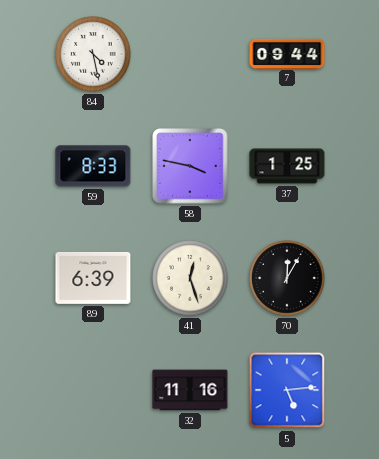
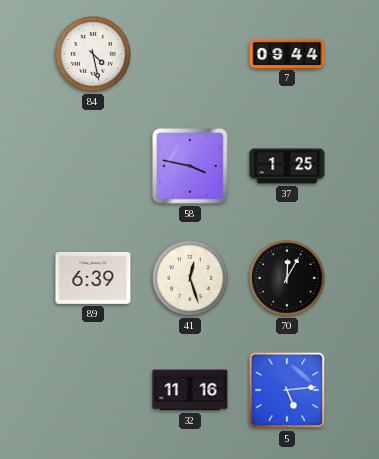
59: 8:33 -> none (93, 166)
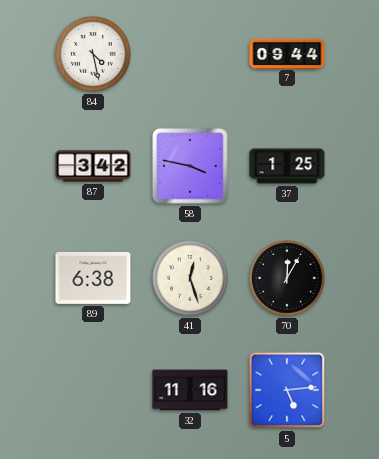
87: none -> 3:42 (93, 166)
89: 6:39 -> 6:38 (93, 278)
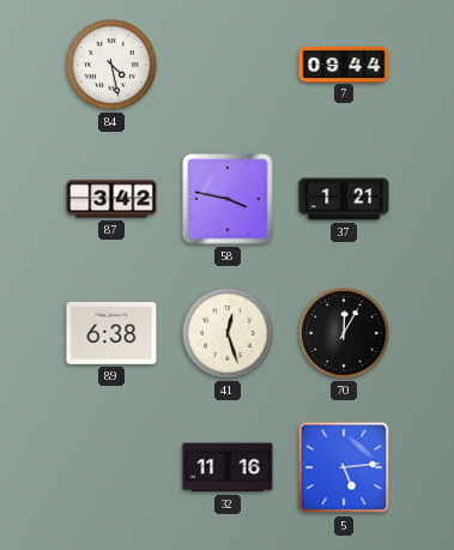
37: 1:25 -> 1:21 (344, 199)
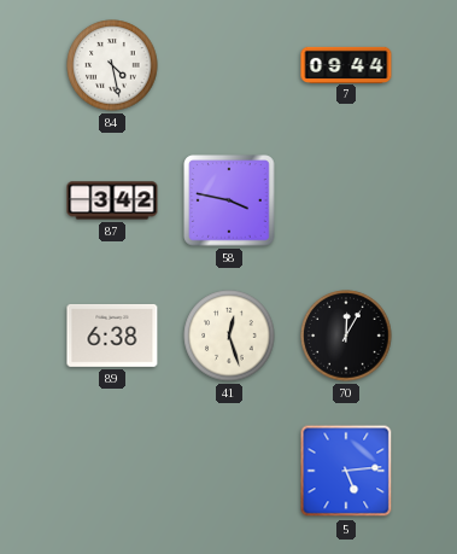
37: 1:21 -> none (344, 199)
32: 11:16 -> none (228, 467)
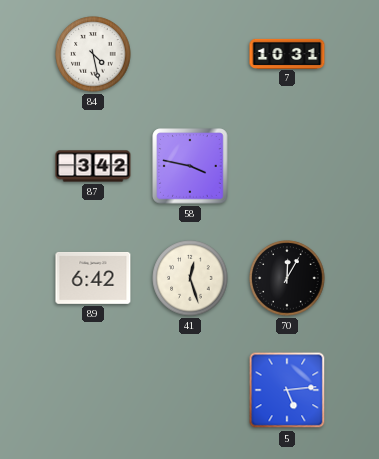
7: 09:44 -> 10:31 (287, 53)
89: 6:38 -> 6:42 (93, 278)
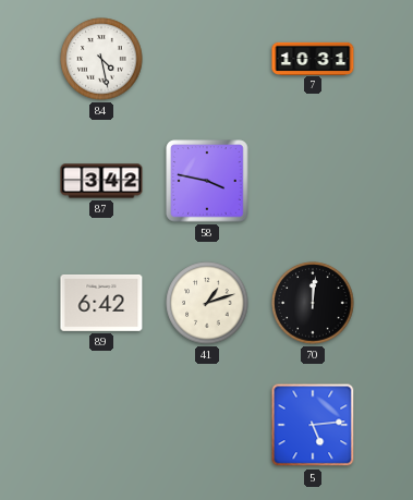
41: 12:27 -> 1:12 (207, 303)
70: 12:05 -> 12:01 (313, 303)
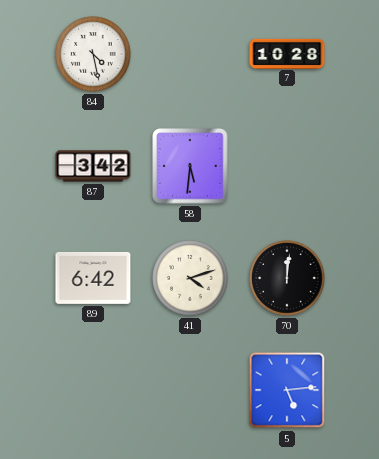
7: 10:31 -> 10:28 (287, 53)
58: 3:47 -> 5:31 (190, 166)
41: 1:12 -> 4:12 (190, 278)
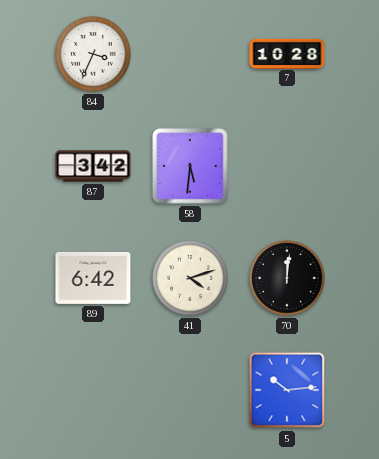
84: 4:28 -> 3:34 (93, 54)
5: 5:14 -> 10:14 (287, 390)
